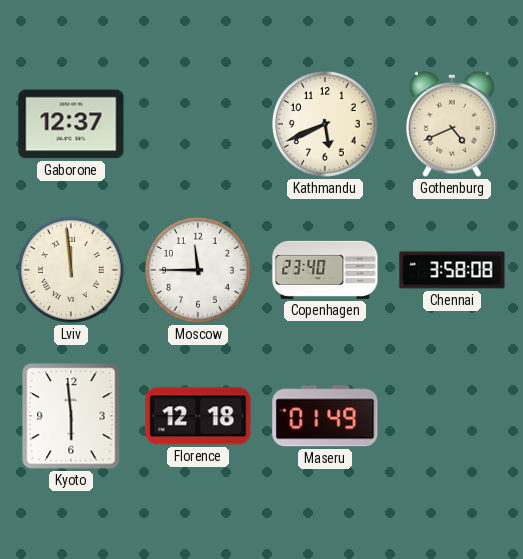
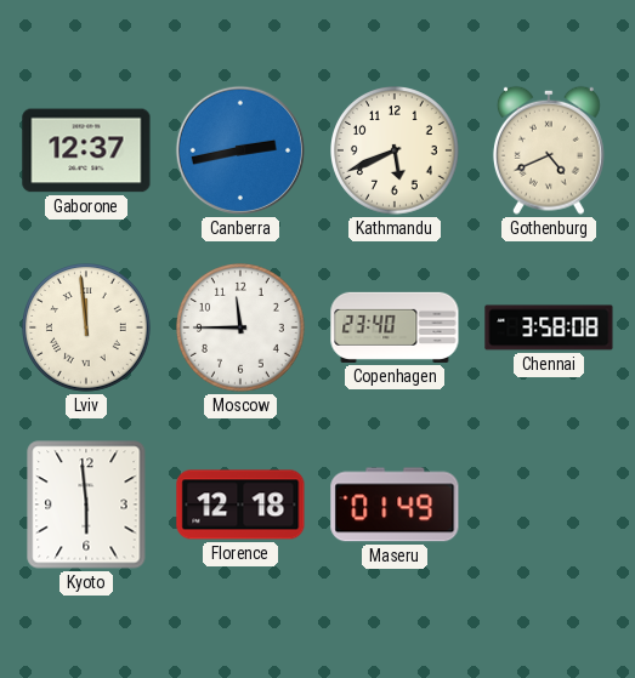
Canberra: none -> 2:43 (240, 150)
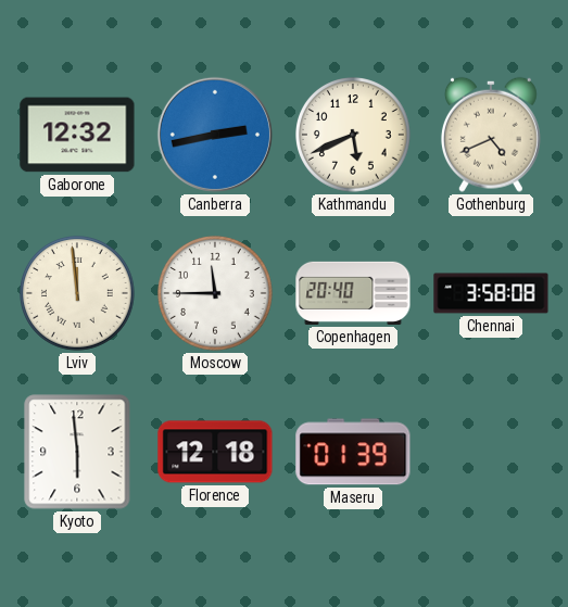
Gaborone: 12:37 -> 12:32 (77, 135)
Copenhagen: 23:40 -> 20:40 (353, 293)
Maseru: 01:49 -> 01:39 (353, 452)
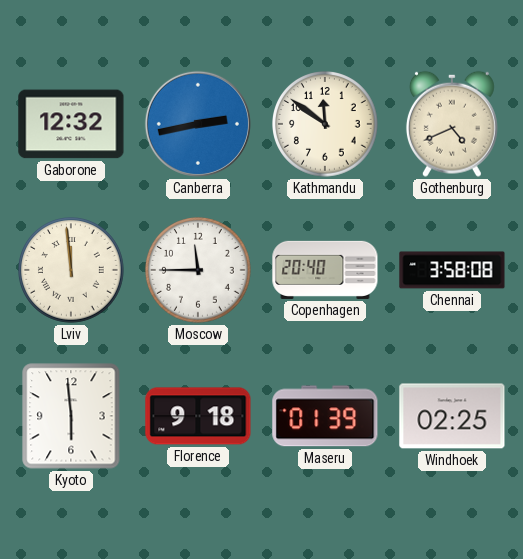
Kathmandu: 5:41 -> 11:51 (326, 125)
Florence: 12:18 -> 9:18 (198, 416)
Windhoek: none -> 02:25 (452, 416)
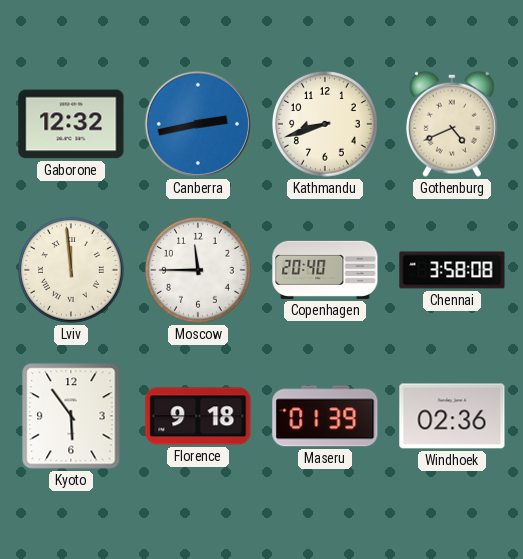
Kathmandu: 11:51 -> 8:42 (326, 125)
Kyoto: 5:59 -> 5:54 (71, 416)
Windhoek: 02:25 -> 02:36 (452, 416)
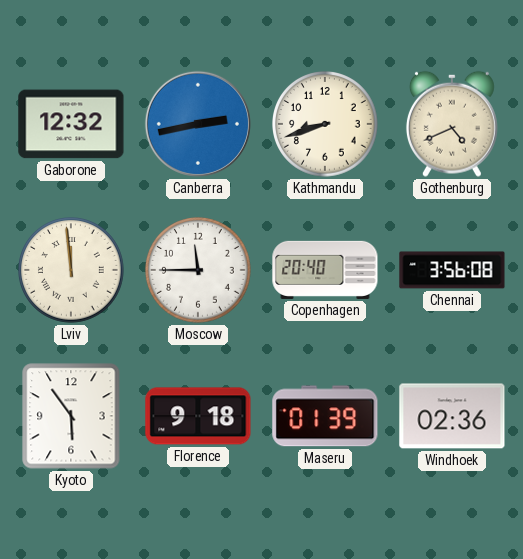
Chennai: 3:58 -> 3:56 (452, 270)
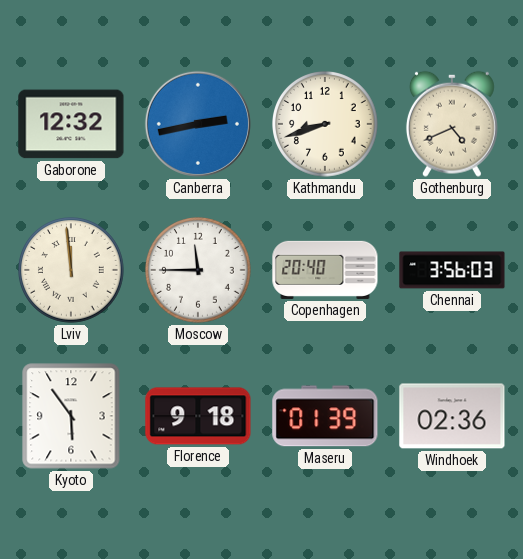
Chennai: 3:56:08 -> 3:56:03 (452, 270)
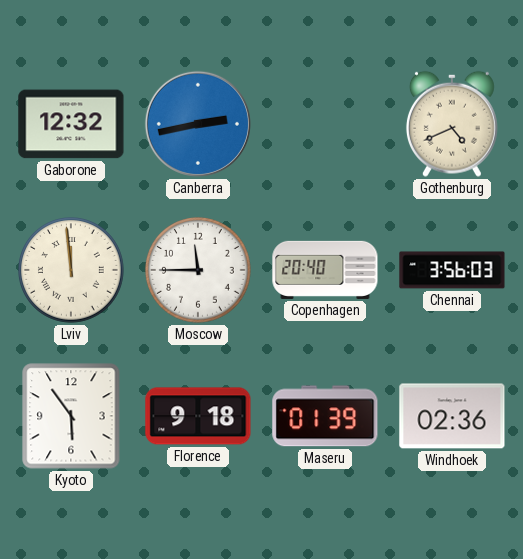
Kathmandu: 8:42 -> none (326, 125)
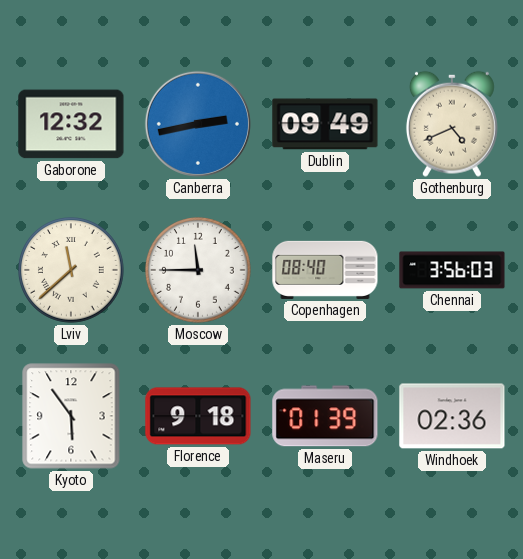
Dublin: none -> 09:49 (325, 124)
Lviv: 11:59 -> 11:38 (72, 271)
Copenhagen: 20:40 -> 08:40 (325, 270)
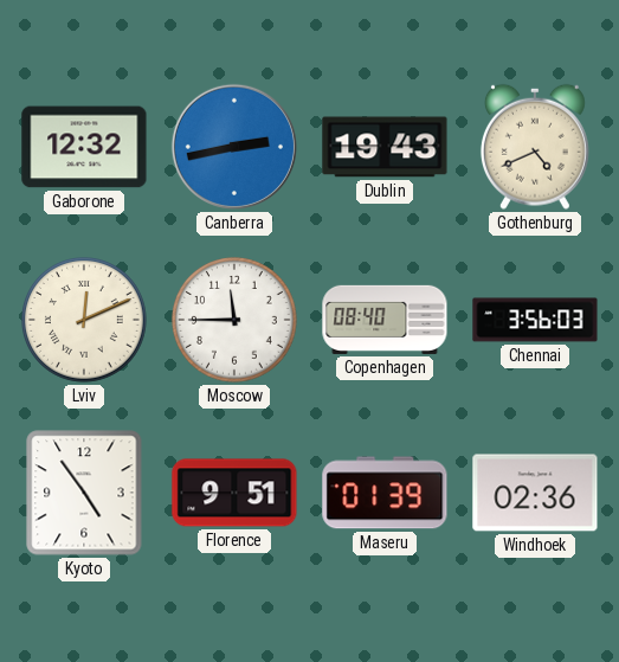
Dublin: 09:49 -> 19:43 (385, 147)
Lviv: 11:38 -> 12:11 (85, 321)
Kyoto: 5:54 -> 4:54 (84, 493)
Florence: 9:18 -> 9:51 (234, 493)
